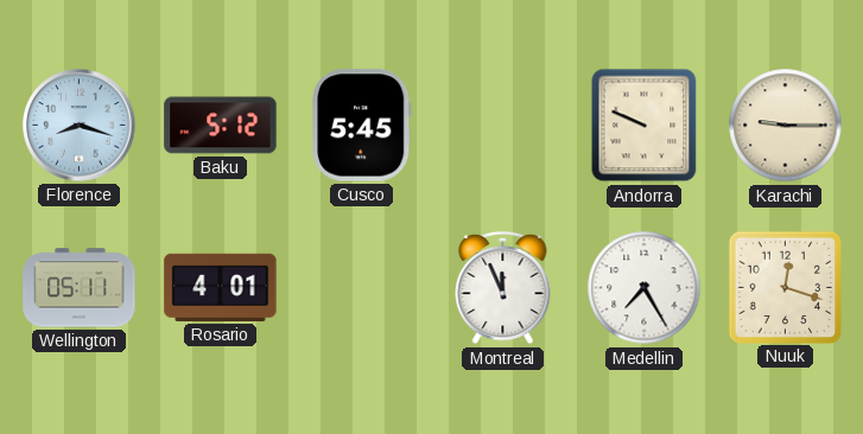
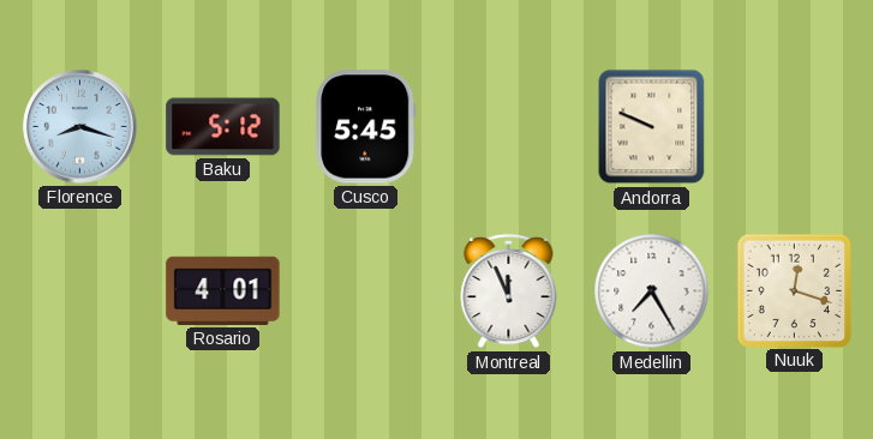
Karachi: 9:15 -> none (786, 126)
Wellington: 05:11 -> none (80, 288)
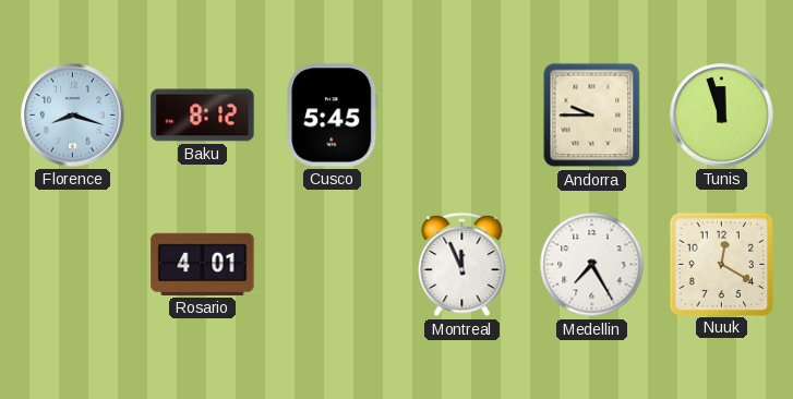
Baku: 5:12 -> 8:12 (203, 116)
Andorra: 9:49 -> 9:45 (592, 116)
Tunis: none -> 11:57 (722, 116)
Nuuk: 12:18 -> 12:20 (721, 264)
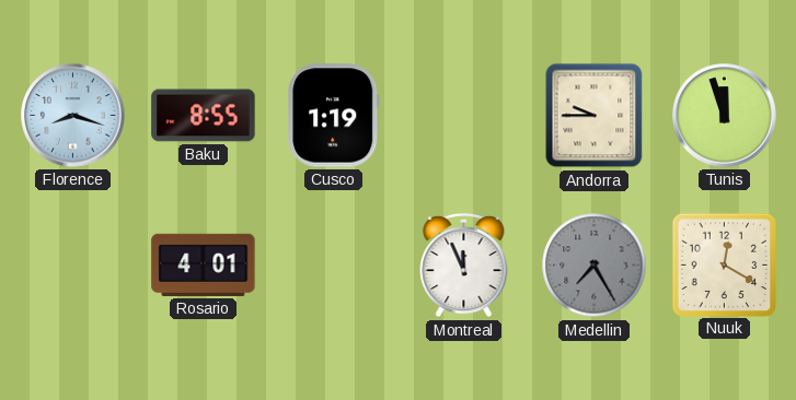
Baku: 8:12 -> 8:55 (204, 116)
Cusco: 5:45 -> 1:19 (334, 116)
Medellin dial: white -> grey (595, 266)
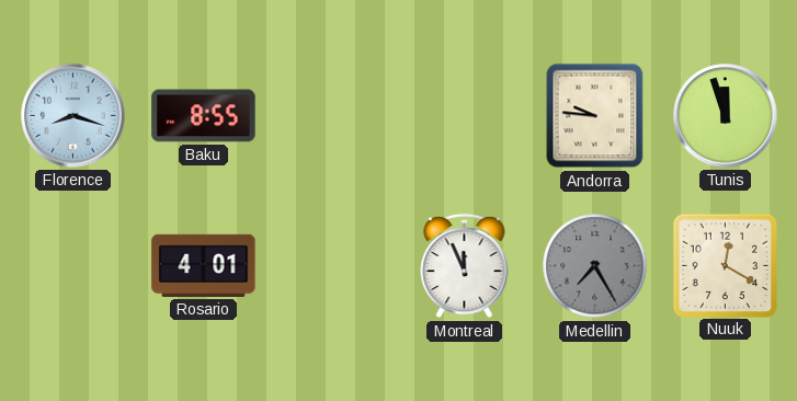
Cusco: 1:19 -> none (334, 116)
Andorra: 9:45 -> 9:46 (595, 116)
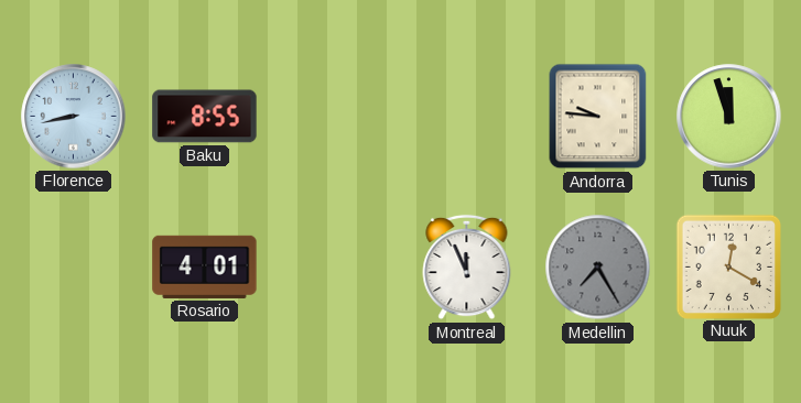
Florence: 8:18 -> 8:43 (74, 117)
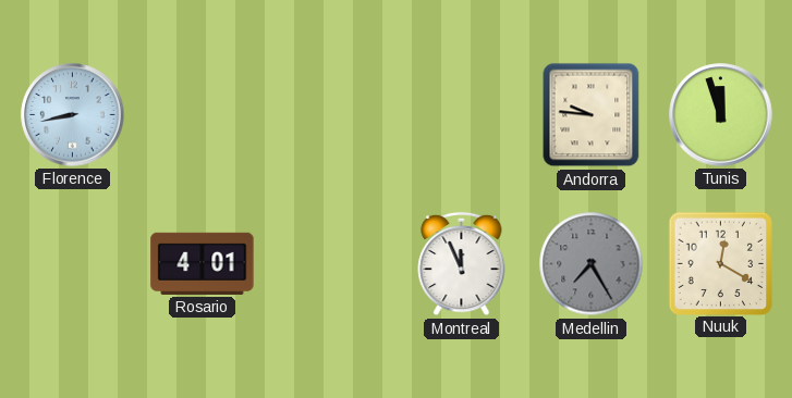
Baku: 8:55 -> none (205, 117)
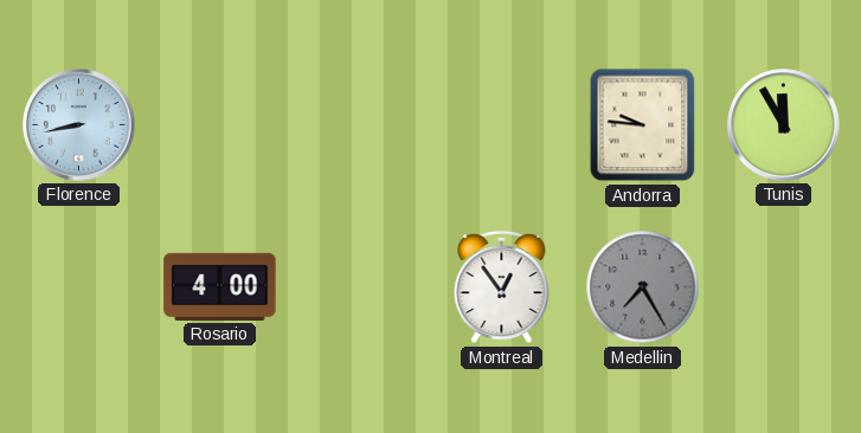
Tunis: 11:57 -> 11:55 (784, 125)
Rosario: 4:01 -> 4:00 (220, 286)
Montreal: 11:56 -> 12:54 (502, 287)
Nuuk: 12:20 -> none (720, 263)
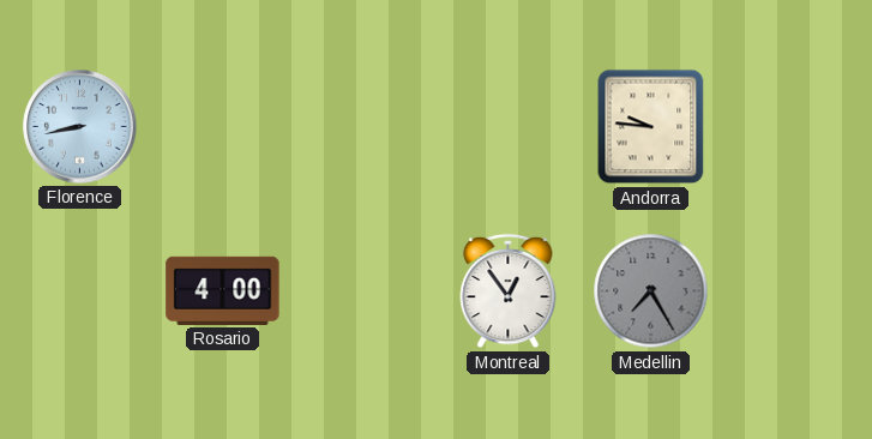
Tunis: 11:55 -> none (784, 125)
